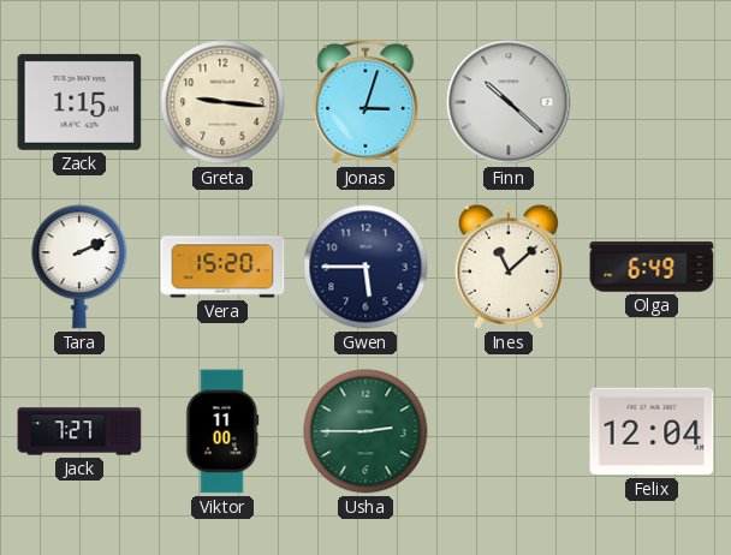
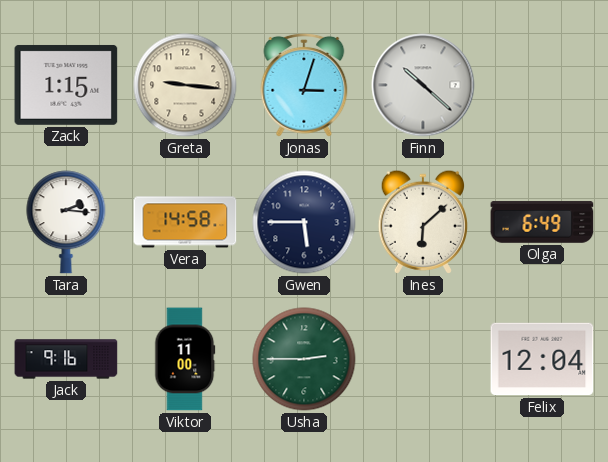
Tara: 2:11 -> 2:16 (66, 222)
Vera: 15:20 -> 14:58 (185, 222)
Ines: 11:08 -> 6:08 (422, 222)
Jack: 7:27 -> 9:16 (66, 359)
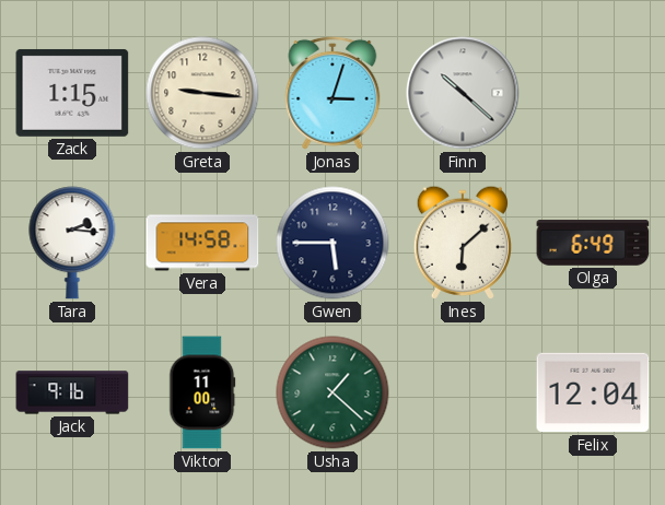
Usha: 2:45 -> 1:22 (332, 392)
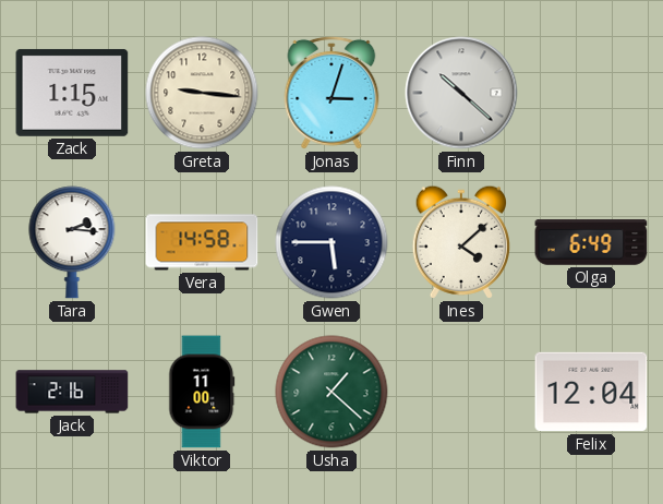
Ines: 6:08 -> 4:08 (460, 242)
Jack: 9:16 -> 2:16 (72, 392)
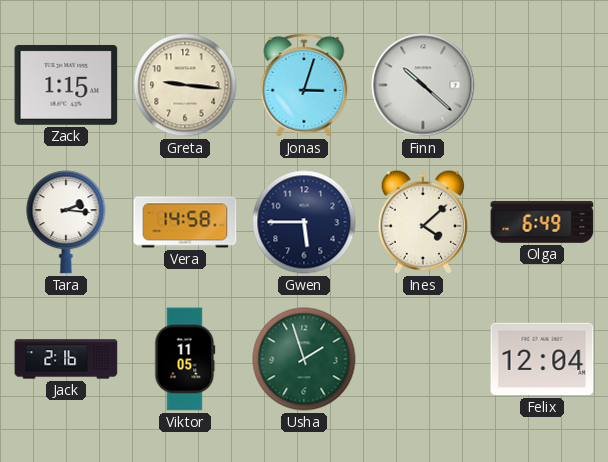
Viktor: 11:00 -> 11:05 (185, 359)
Usha: 1:22 -> 1:57 (304, 359)
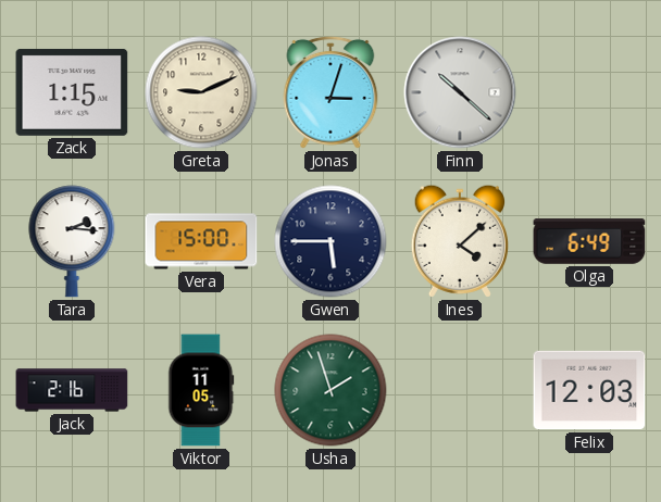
Greta: 9:16 -> 9:11 (201, 92)
Vera: 14:58 -> 15:00 (201, 241)
Felix: 12:04 -> 12:03 (589, 390)
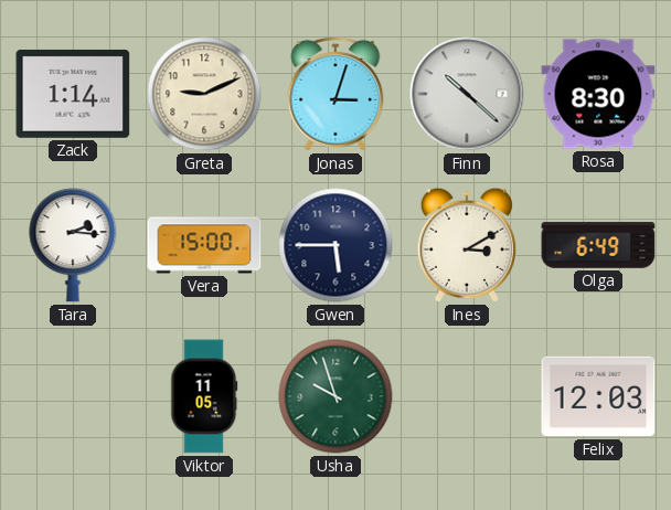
Zack: 1:15 -> 1:14 (73, 94)
Rosa: none -> 8:30 (598, 94)
Ines: 4:08 -> 3:10 (466, 245)
Jack: 2:16 -> none (72, 390)
Usha: 1:57 -> 9:57 (335, 396)
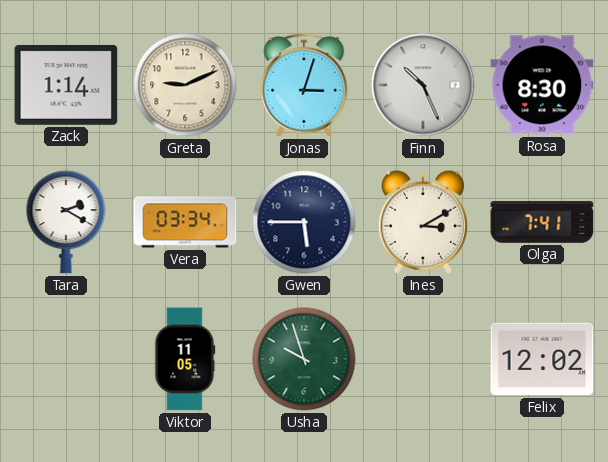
Finn: 10:22 -> 10:26 (423, 85)
Tara: 2:16 -> 2:20 (66, 222)
Vera: 15:00 -> 03:34 (185, 222)
Olga: 6:49 -> 7:41 (542, 222)
Felix: 12:03 -> 12:02 (542, 359)
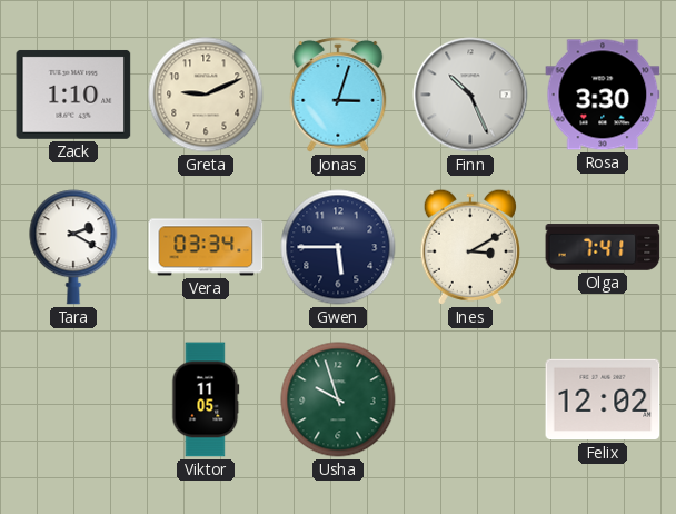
Zack: 1:14 -> 1:10 (73, 95)
Rosa: 8:30 -> 3:30 (603, 95)
